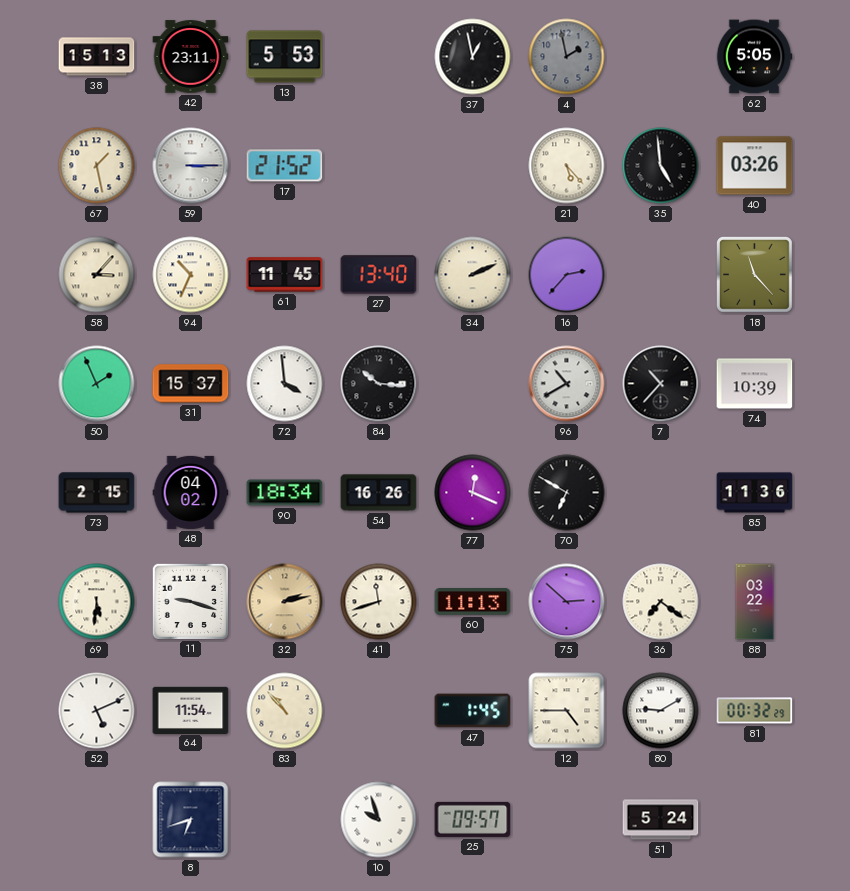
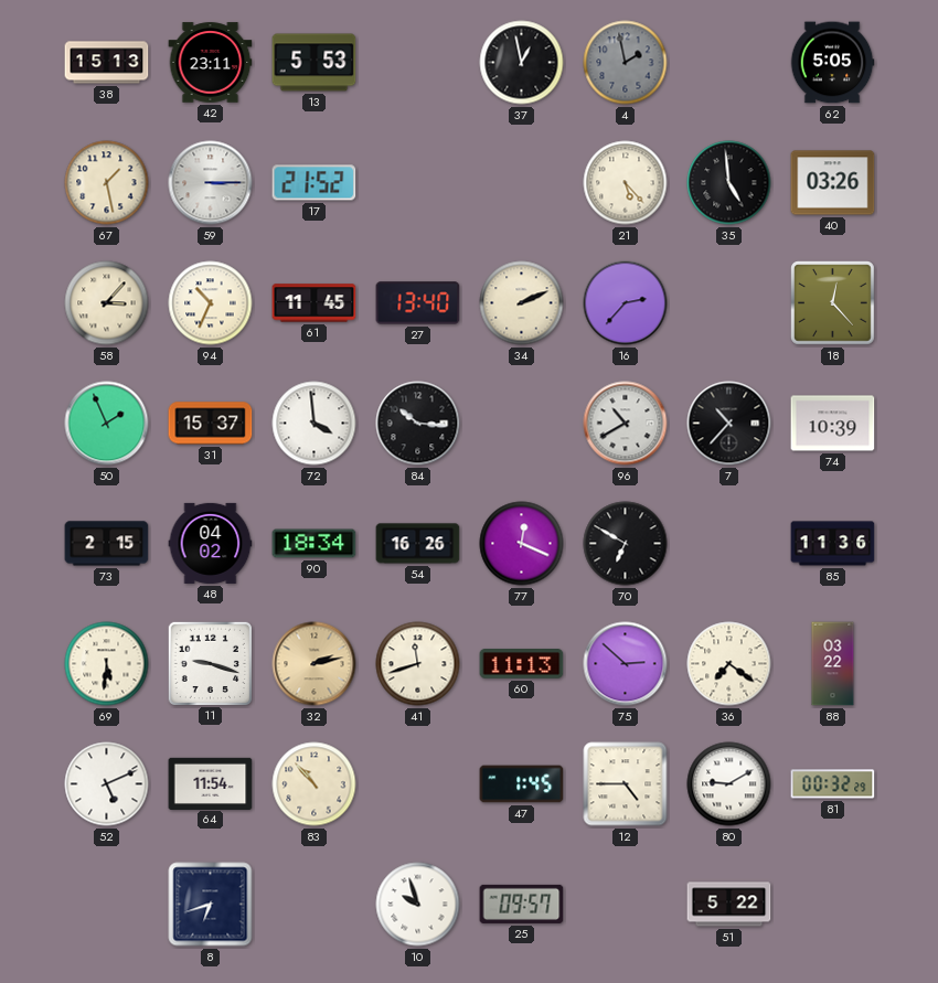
18: 11:23 -> 12:23 (833, 303)
51: 5:24 -> 5:22 (729, 905)
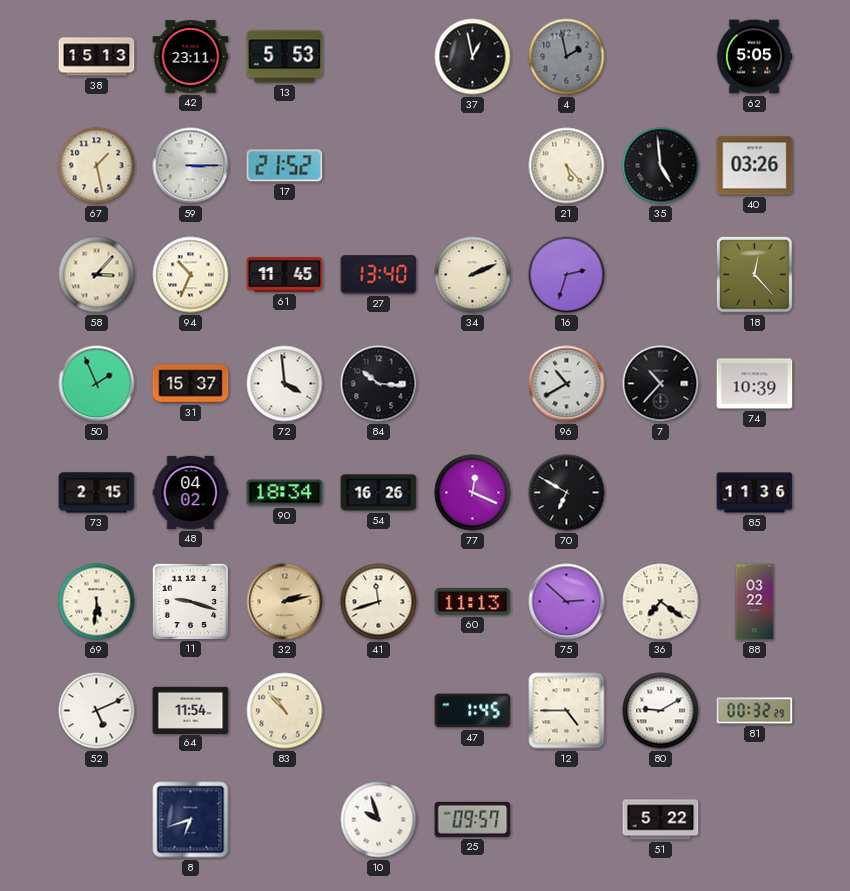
16: 2:37 -> 2:33 (567, 275)
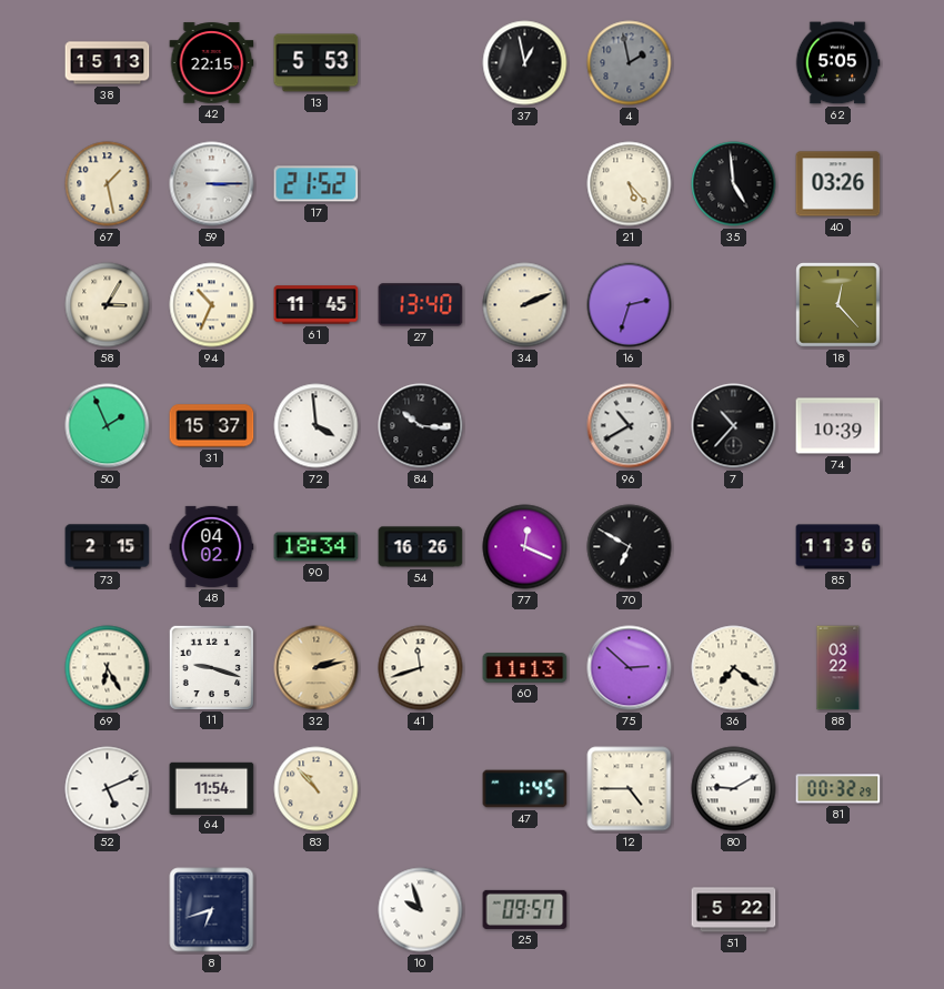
42: 23:11 -> 22:15 (212, 63)
58: 3:07 -> 3:05 (108, 305)
69: 5:31 -> 6:25 (108, 668)
